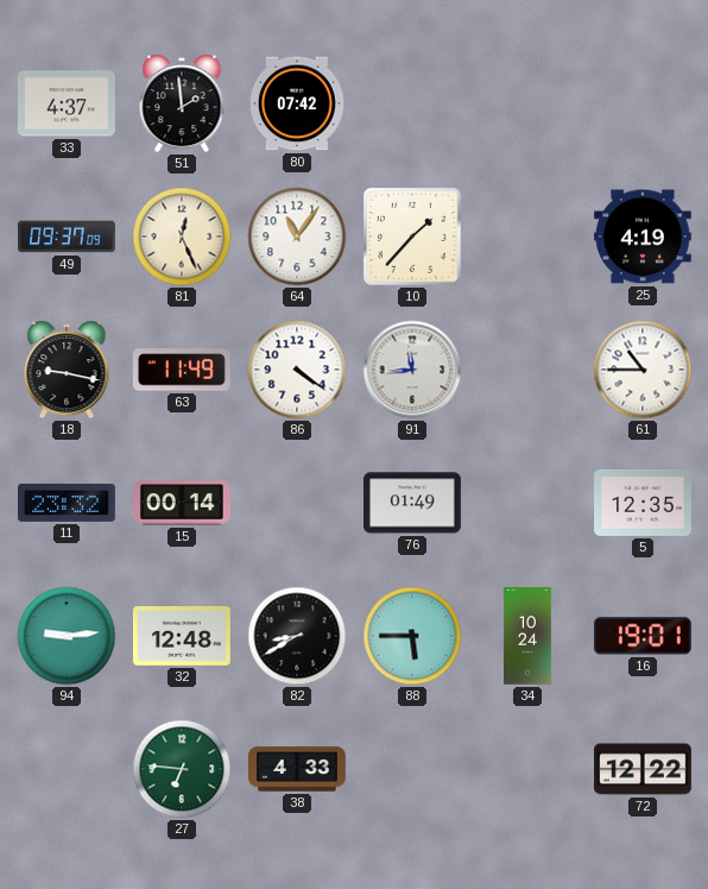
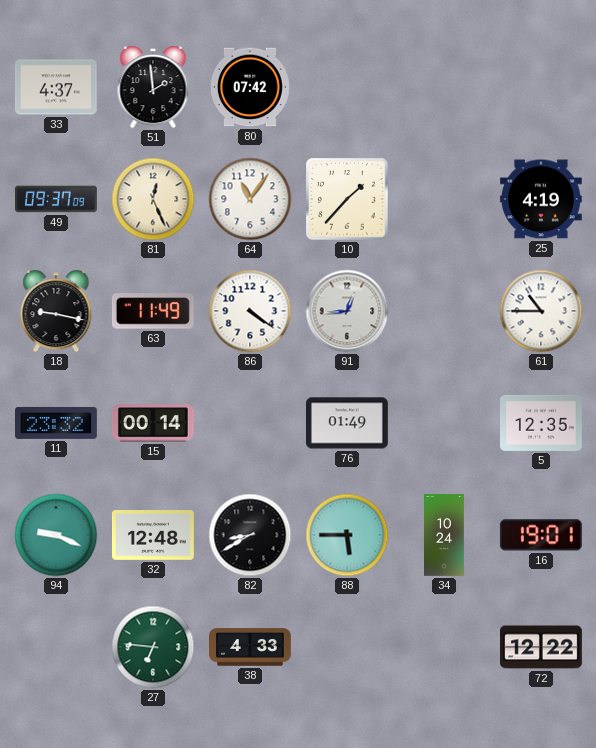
91: 11:44 -> 12:44 (347, 311)
94: 9:14 -> 9:19 (56, 535)
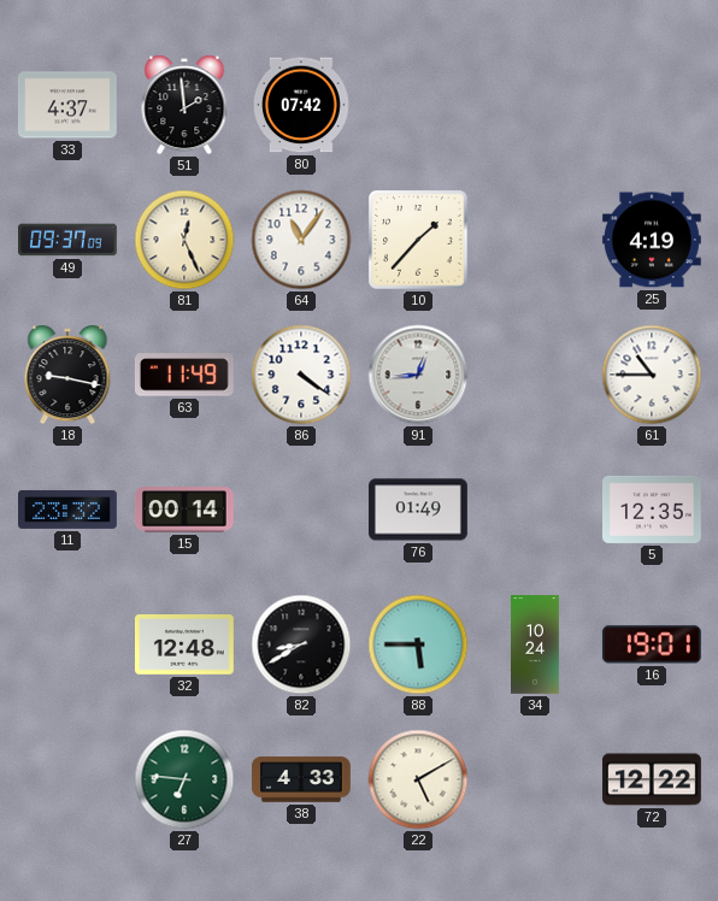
94: 9:19 -> none (56, 535)
22: none -> 5:10 (418, 779)
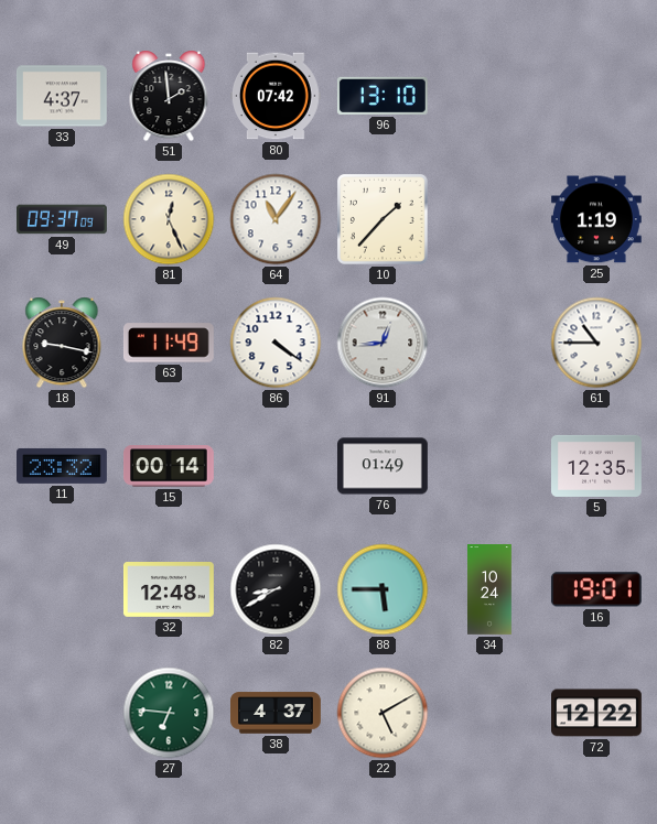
96: none -> 13:10 (383, 96)
25: 4:19 -> 1:19 (596, 219)
38: 4:33 -> 4:37 (277, 713)
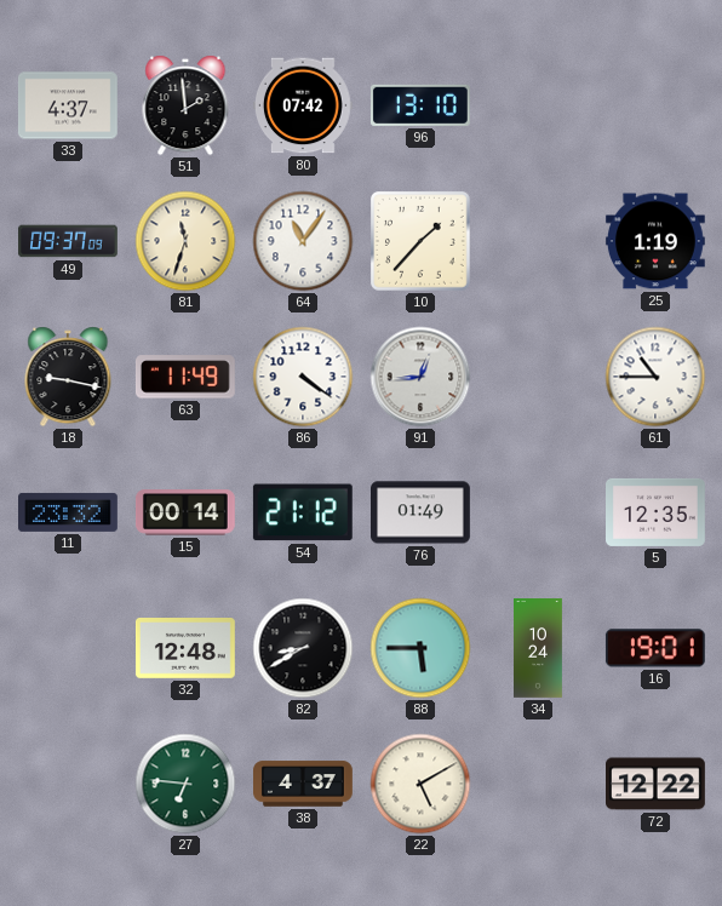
81: 12:26 -> 11:33 (185, 241)
54: none -> 21:12 (303, 512)
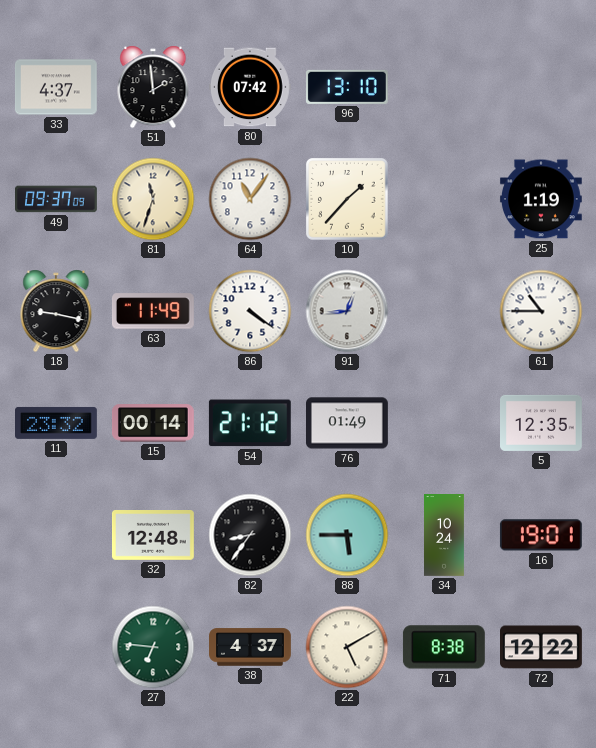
82: 8:40 -> 8:36 (250, 535)
71: none -> 8:38 (444, 647)
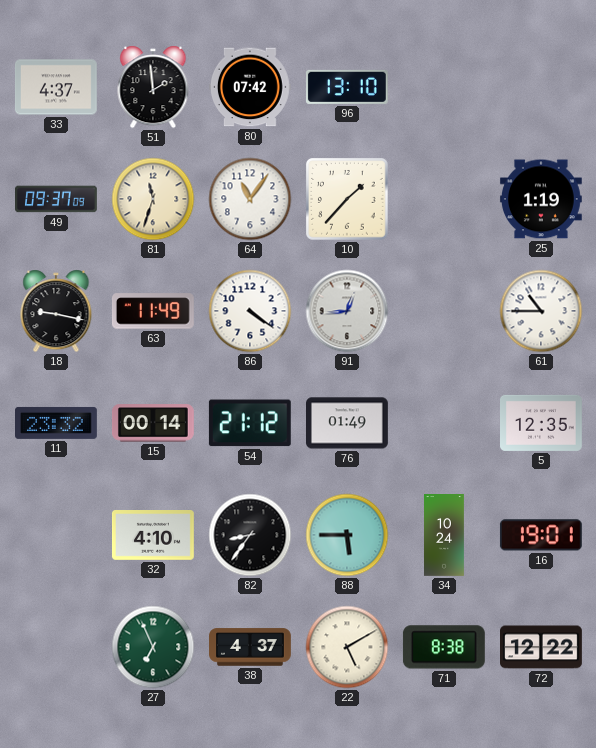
32: 12:48 -> 4:10 (154, 536)
27: 6:46 -> 6:56 (153, 647)
